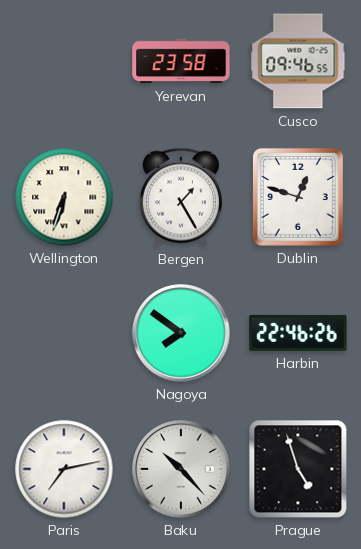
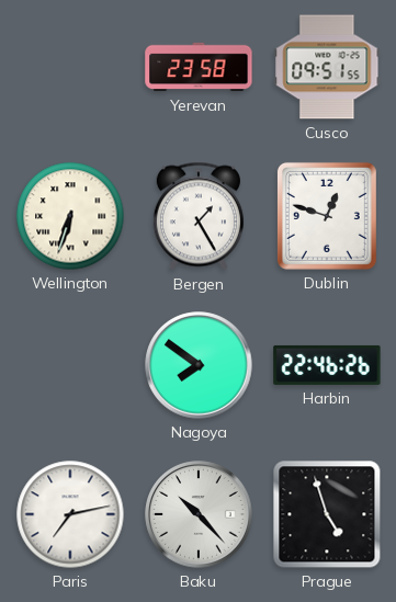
Cusco: 09:46 -> 09:51 (327, 67)
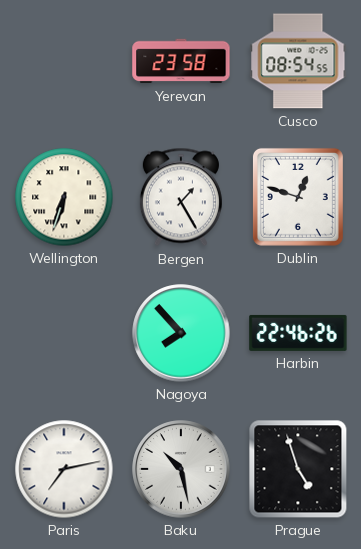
Cusco: 09:51 -> 08:54 (298, 61)
Nagoya: 7:51 -> 7:53 (181, 333)
Baku: 10:23 -> 10:28 (181, 469)
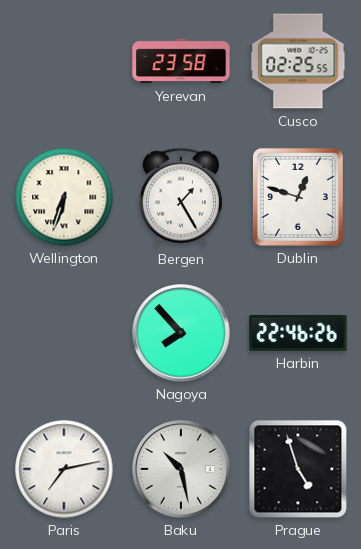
Cusco: 08:54 -> 02:25 (298, 61)
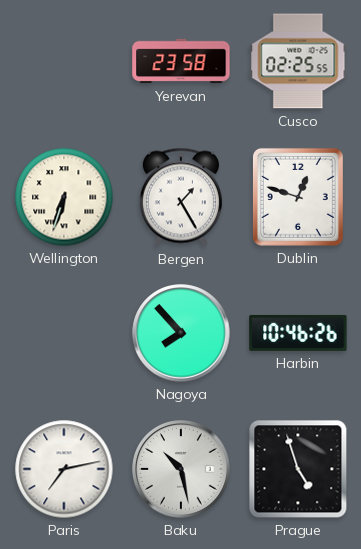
Harbin: 22:46 -> 10:46 (298, 333)
